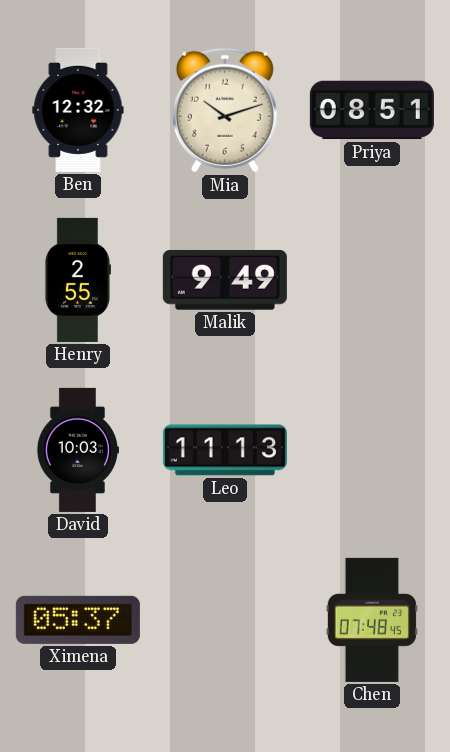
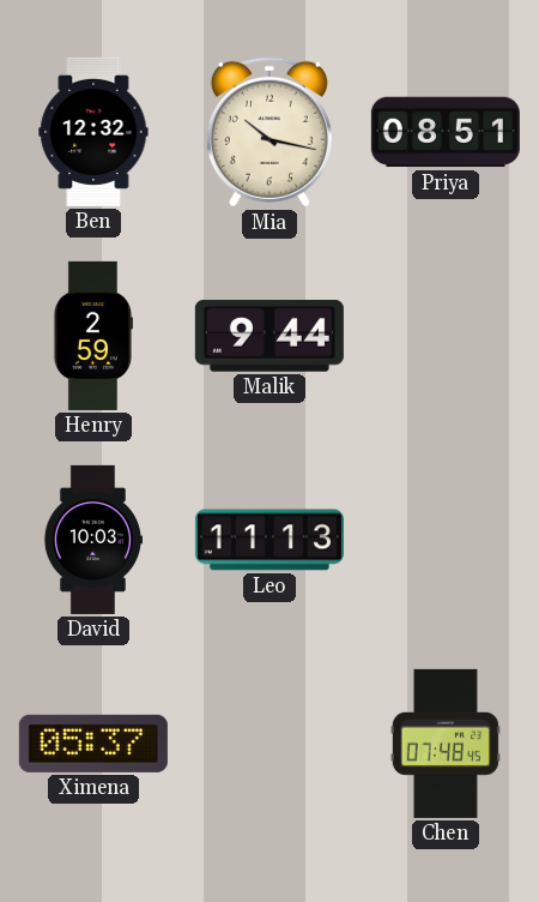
Mia: 10:12 -> 10:17 (269, 132)
Henry: 2:55 -> 2:59 (92, 336)
Malik: 9:49 -> 9:44 (269, 336)
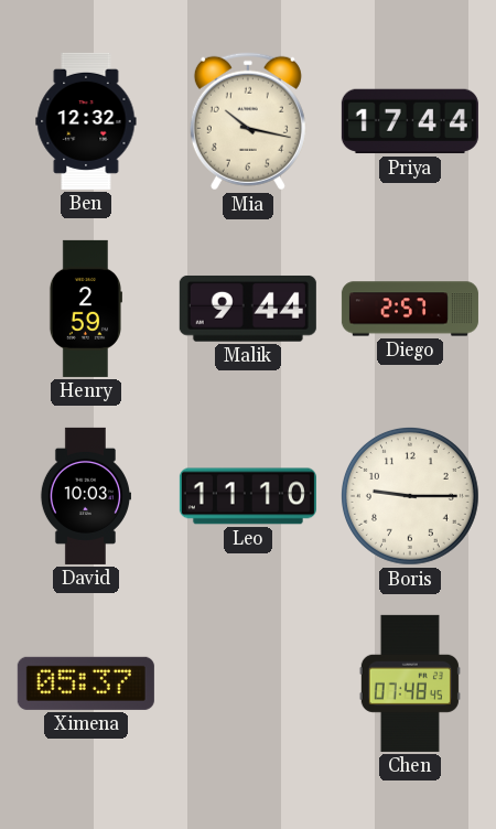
Priya: 08:51 -> 17:44 (410, 121)
Diego: none -> 2:57 (410, 309)
Leo: 11:13 -> 11:10 (248, 496)
Boris: none -> 9:15 (410, 496)
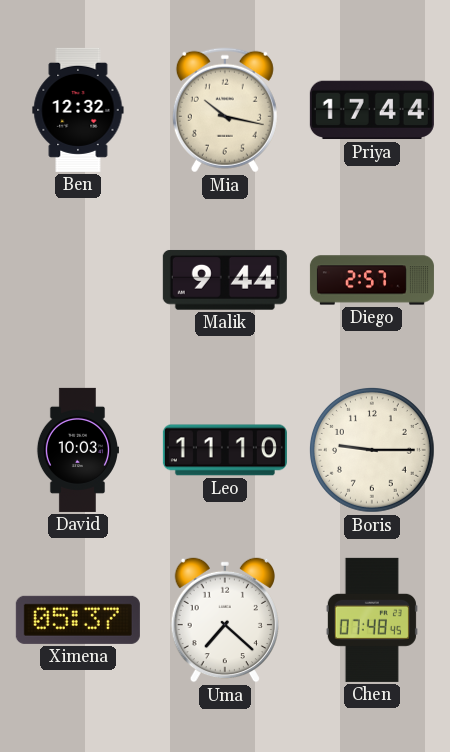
Henry: 2:59 -> none (85, 309)
Uma: none -> 7:22 (224, 620)
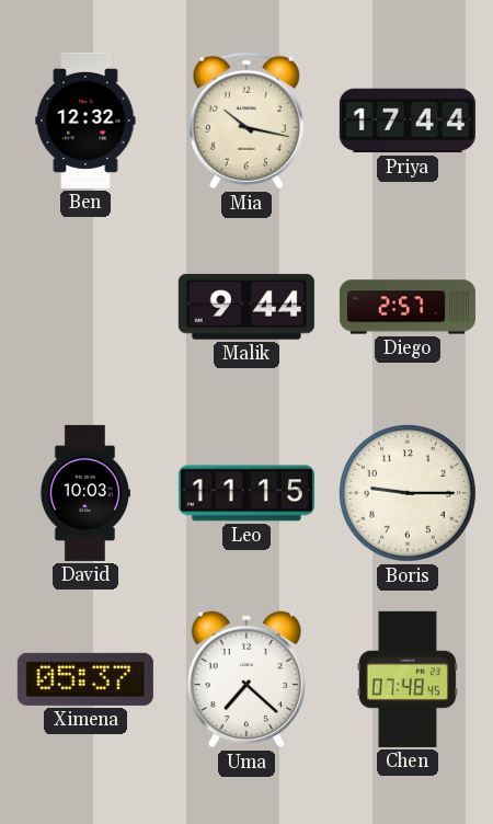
Leo: 11:10 -> 11:15 (246, 493)
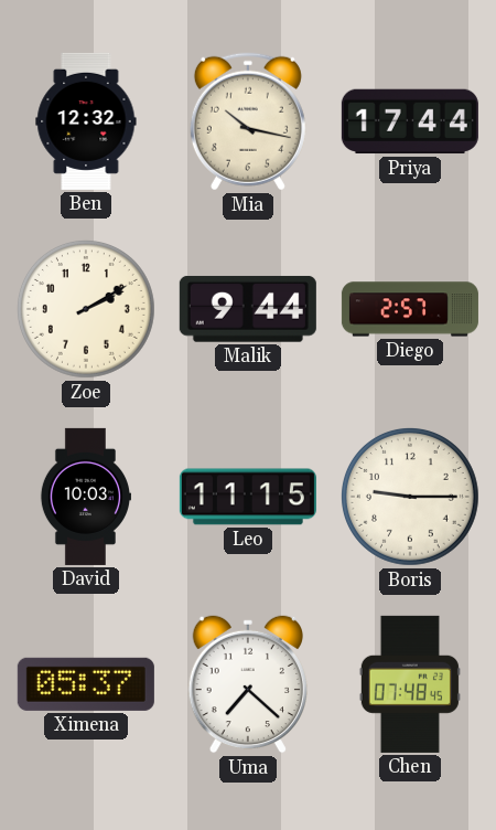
Zoe: none -> 2:10 (86, 309)
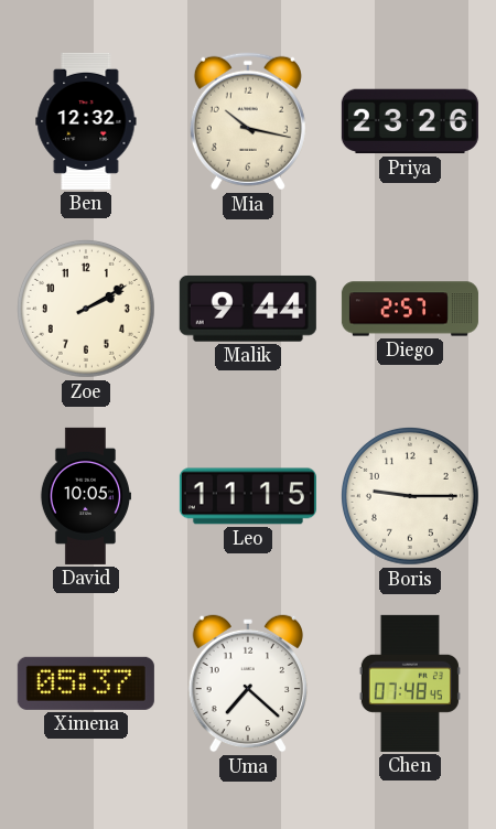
Priya: 17:44 -> 23:26 (410, 121)
David: 10:03 -> 10:05 (85, 496)
